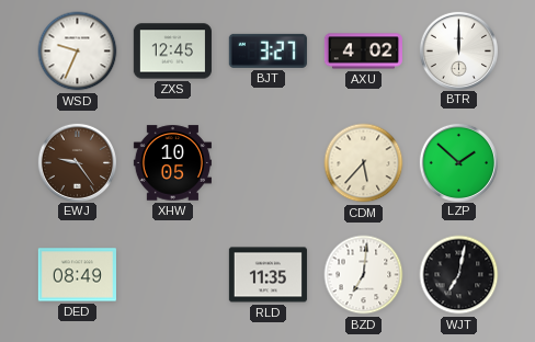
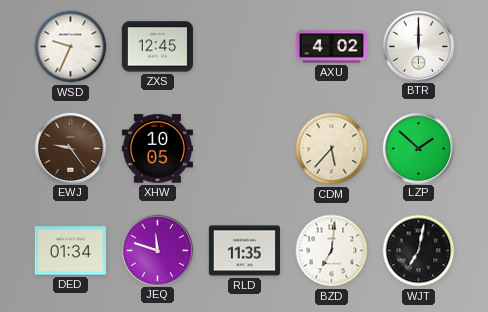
BJT: 3:27 -> none (267, 50)
DED: 08:49 -> 01:34 (70, 251)
JEQ: none -> 11:48 (157, 250)
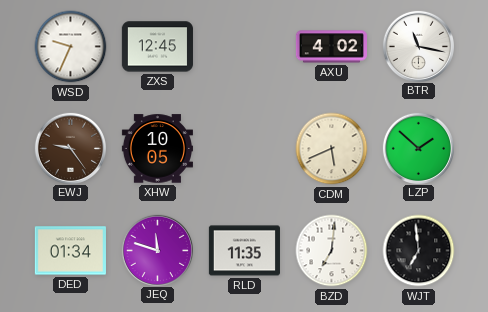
BTR: 12:00 -> 11:17 (418, 46)
CDM: 5:37 -> 5:41 (332, 149)
WJT: 7:02 -> 6:59 (419, 251)
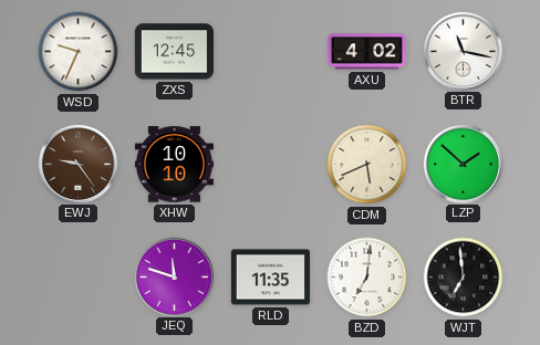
XHW: 10:05 -> 10:10 (174, 165)
DED: 01:34 -> none (70, 251)
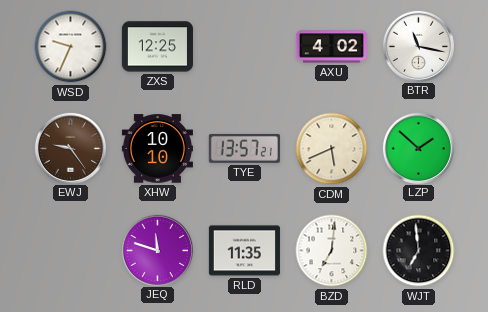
ZXS: 12:45 -> 12:25 (157, 47)
TYE: none -> 13:57 (244, 148)
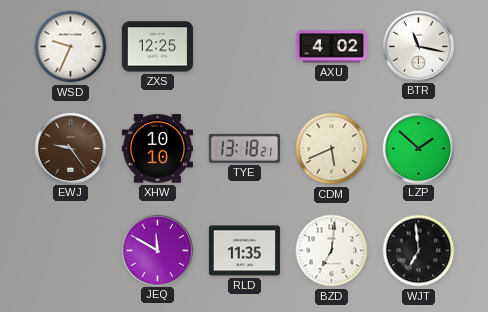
TYE: 13:57 -> 13:18 (244, 148)
JEQ: 11:48 -> 11:50 (157, 250)
